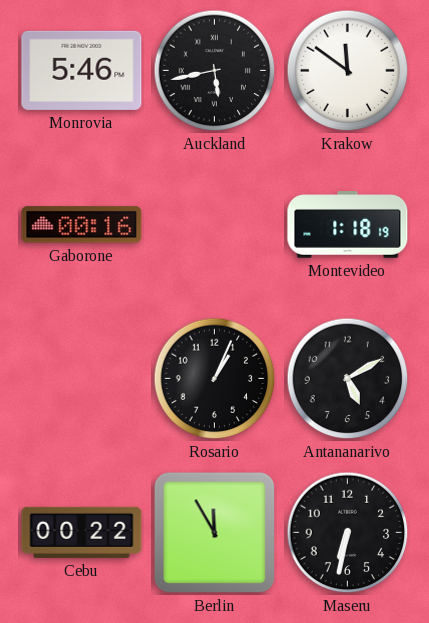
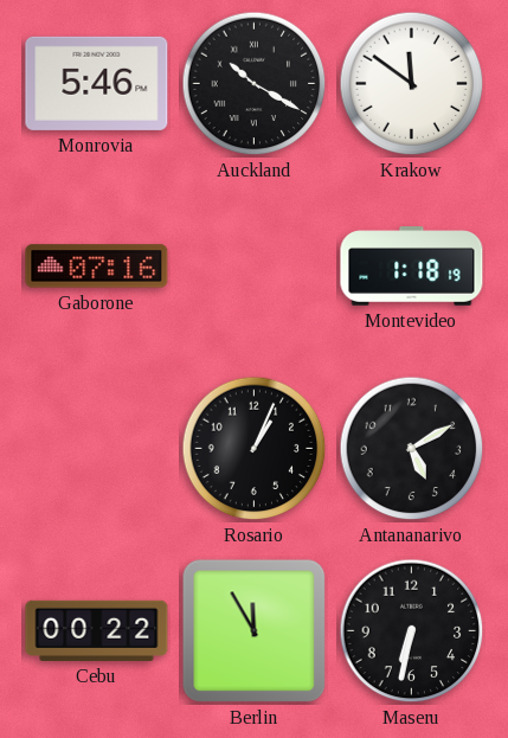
Auckland: 5:43 -> 10:20 (255, 84)
Gaborone: 00:16 -> 07:16 (97, 267)
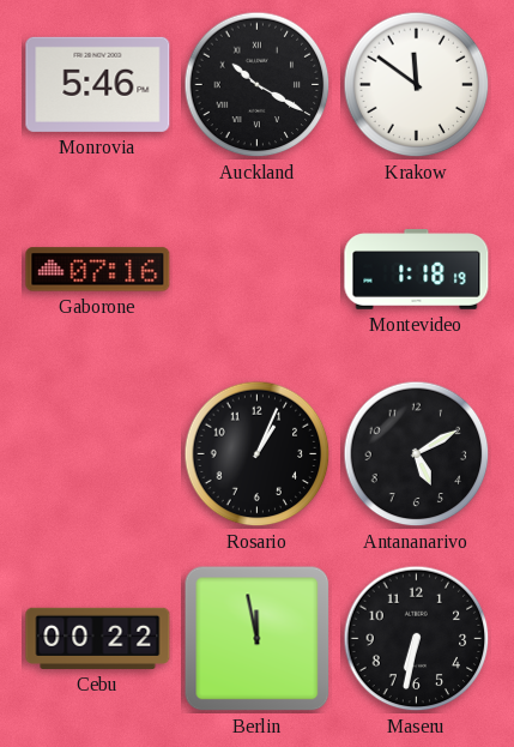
Berlin: 11:55 -> 11:58 (258, 639)
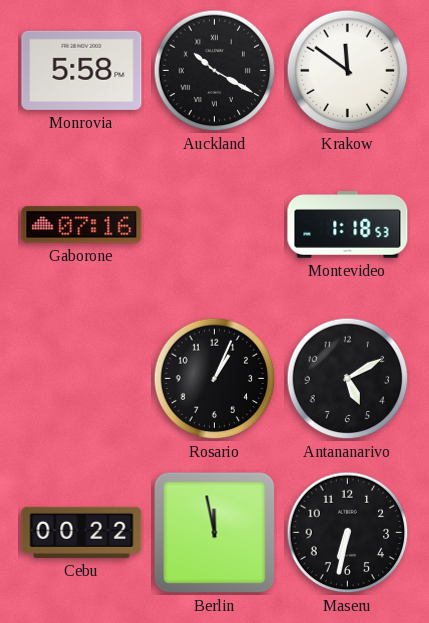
Monrovia: 5:46 -> 5:58 (82, 70)
Montevideo: 1:18:19 -> 1:18:53 (348, 225)
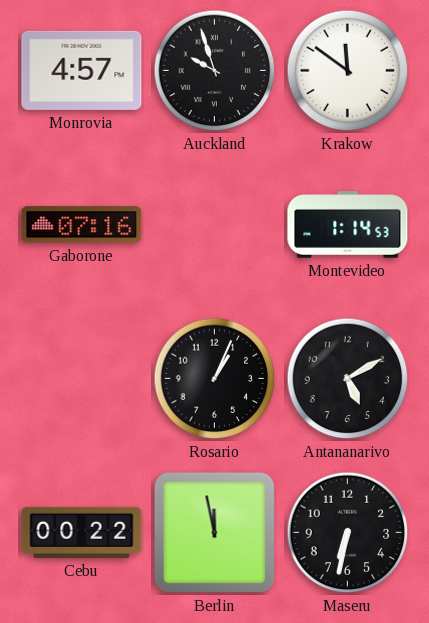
Monrovia: 5:58 -> 4:57 (82, 70)
Auckland: 10:20 -> 9:57 (215, 71)
Montevideo: 1:18 -> 1:14 (348, 225)
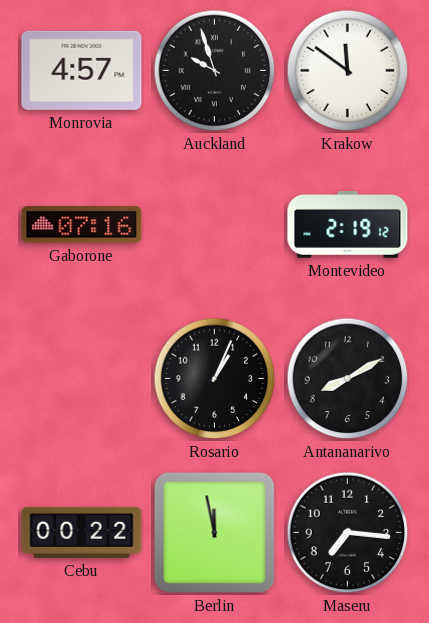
Montevideo: 1:14 -> 2:19 (348, 225)
Antananarivo: 5:10 -> 8:10 (348, 379)
Maseru: 6:32 -> 7:16 (348, 533)
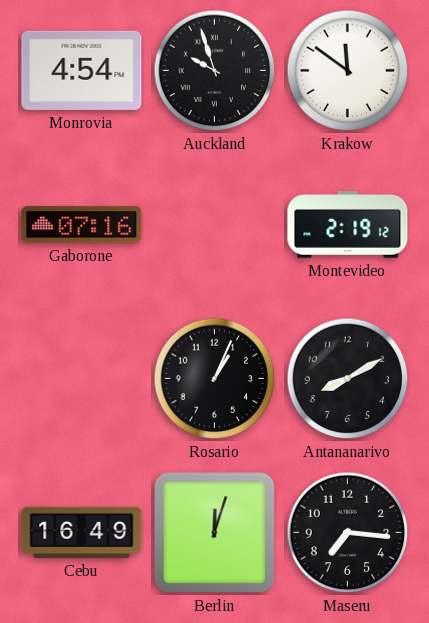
Monrovia: 4:57 -> 4:54 (82, 70)
Cebu: 00:22 -> 16:49 (82, 532)
Berlin: 11:58 -> 12:03 (215, 533)
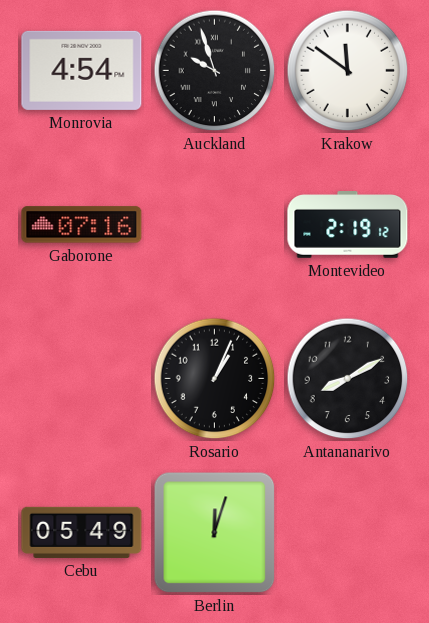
Cebu: 16:49 -> 05:49 (82, 532)
Maseru: 7:16 -> none (348, 533)
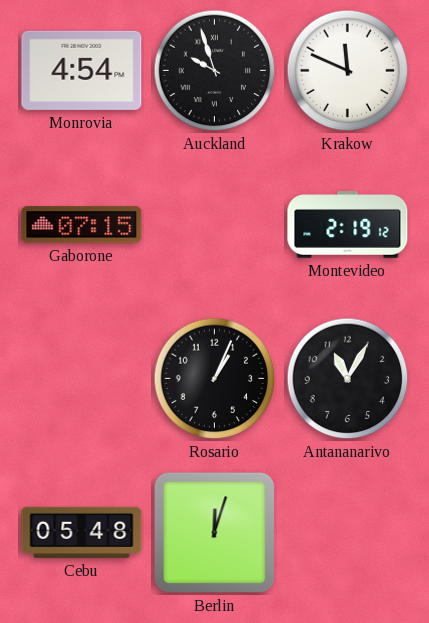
Krakow: 11:51 -> 11:49 (348, 71)
Gaborone: 07:16 -> 07:15 (82, 225)
Antananarivo: 8:10 -> 11:05 (348, 379)
Cebu: 05:49 -> 05:48 (82, 532)
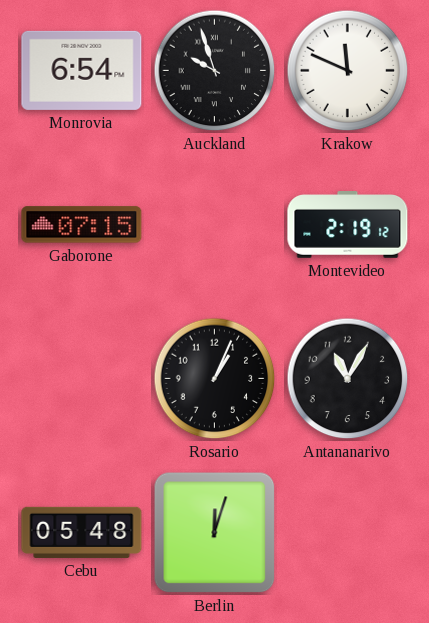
Monrovia: 4:54 -> 6:54 (82, 70)
